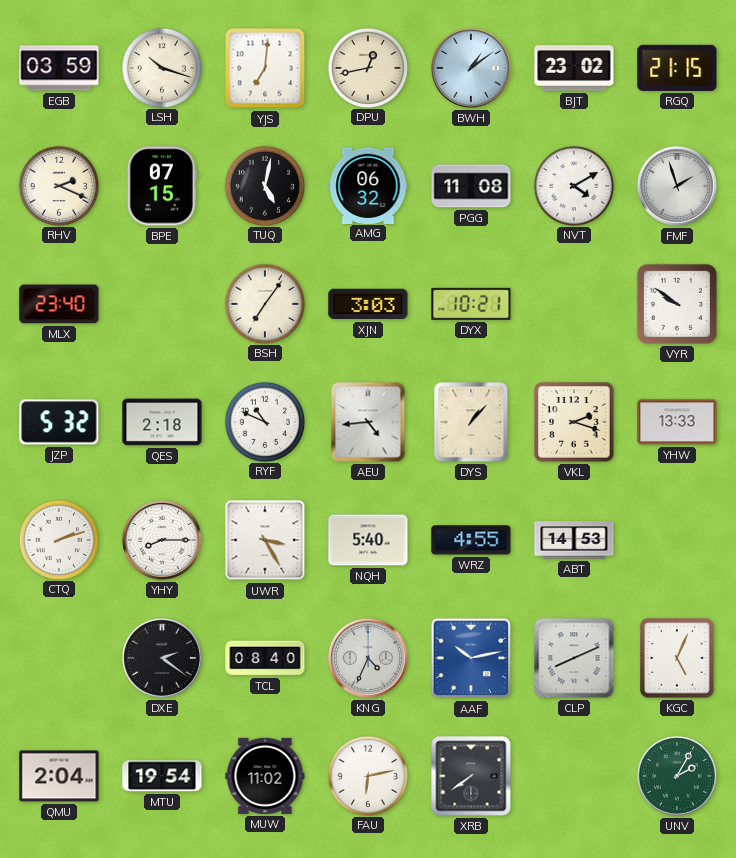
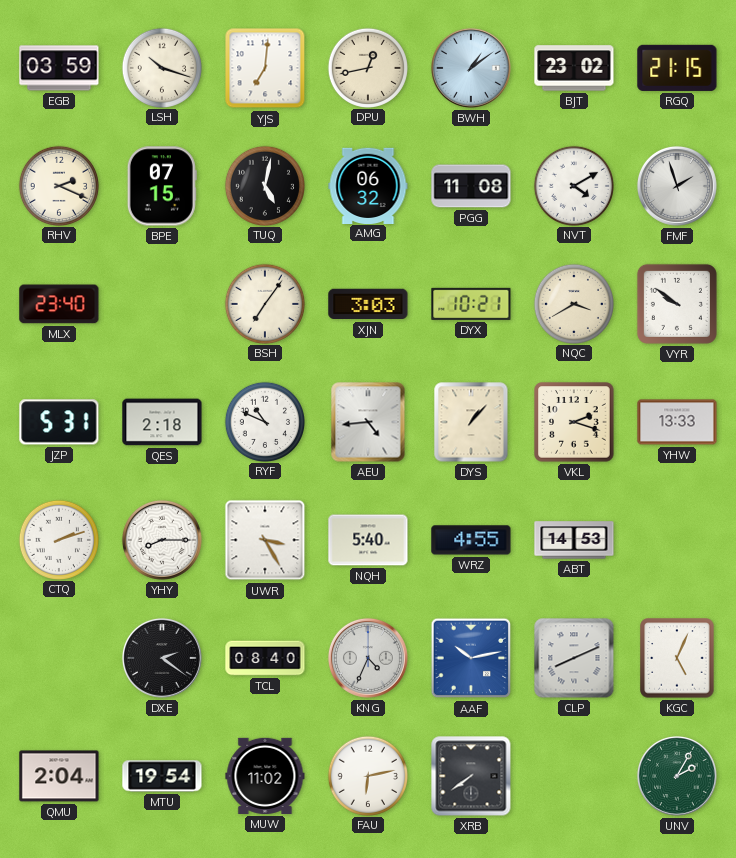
NQC: none -> 3:40 (573, 303)
JZP: 5:32 -> 5:31 (59, 422)
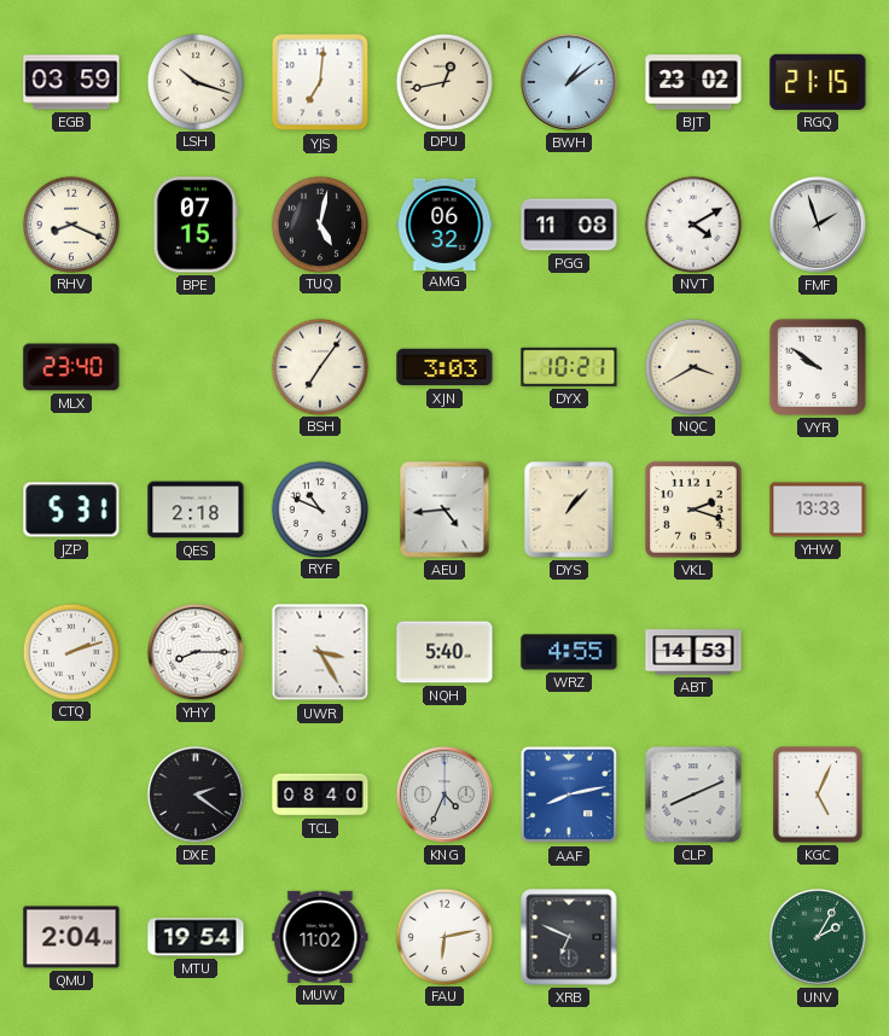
RHV: 2:19 -> 8:19 (70, 223)
AAF: 10:13 -> 8:13 (569, 795)
XRB: 7:39 -> 6:49 (569, 937)
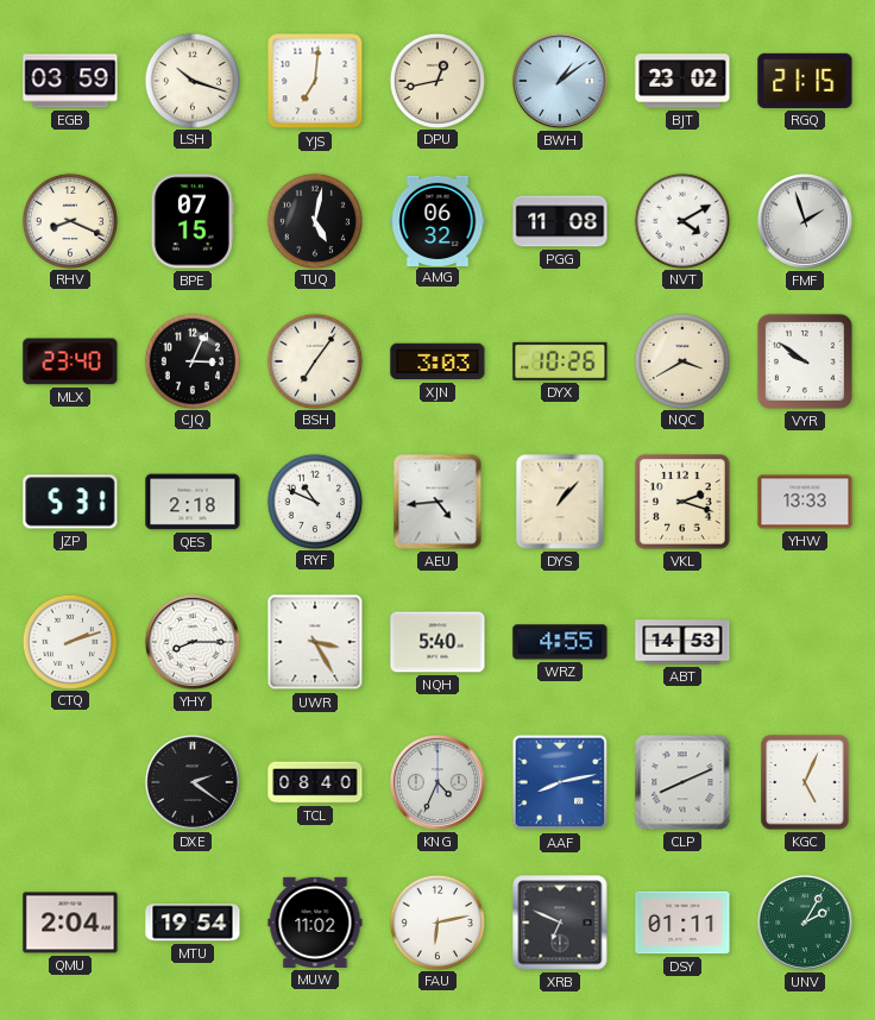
CJQ: none -> 3:04 (191, 360)
DYX: 10:21 -> 10:26 (560, 361)
DSY: none -> 01:11 (682, 923)
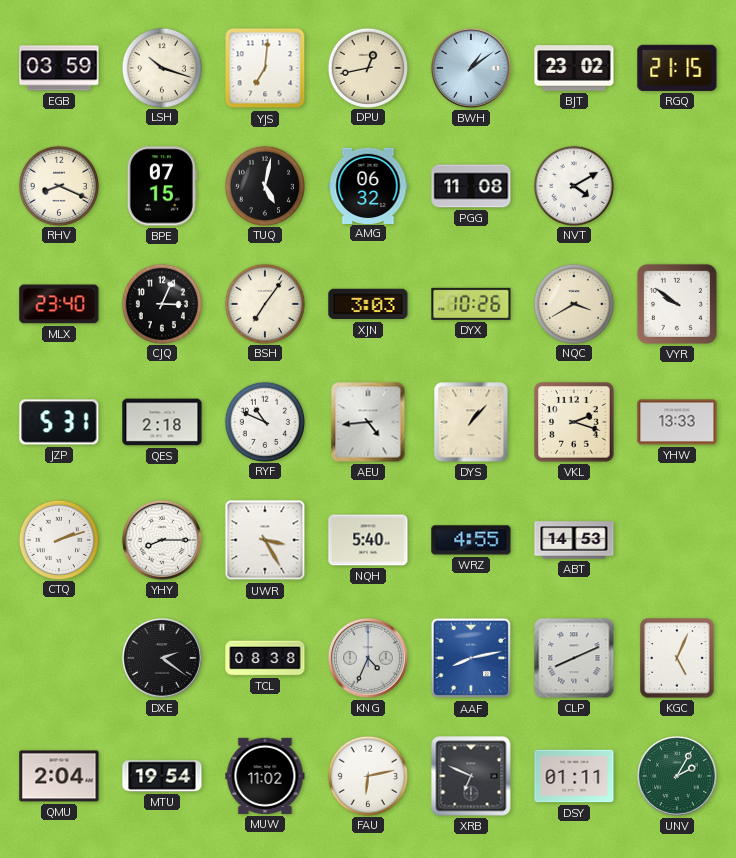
FMF: 1:57 -> none (805, 221)
TCL: 08:40 -> 08:38 (265, 658)
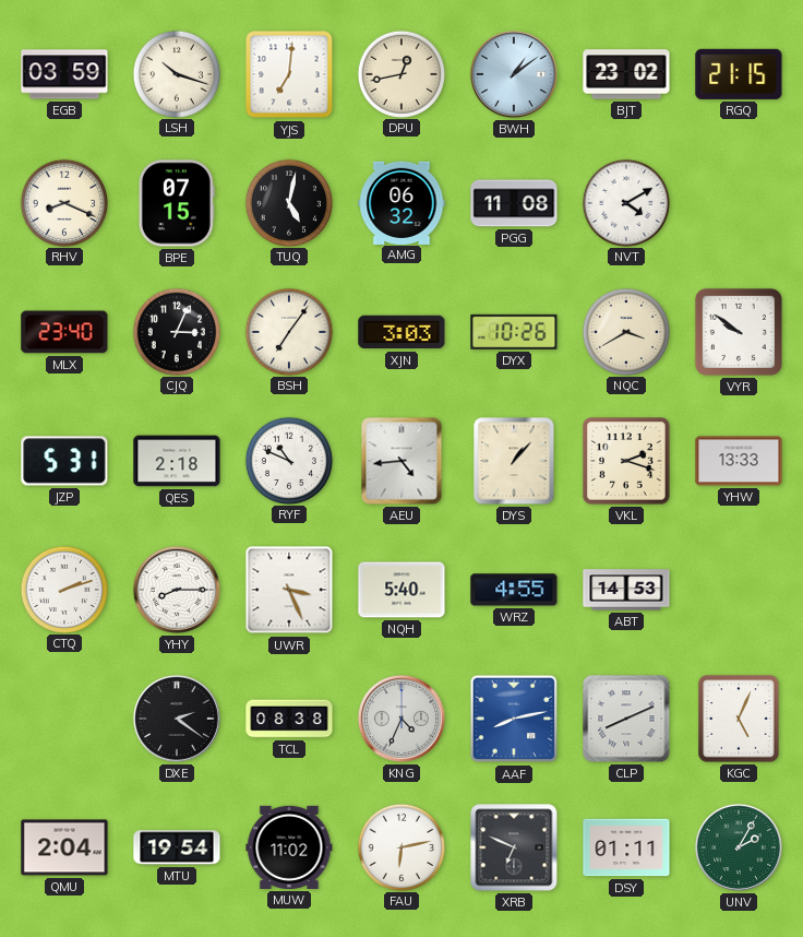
UWR: 3:25 -> 3:26 (289, 590)
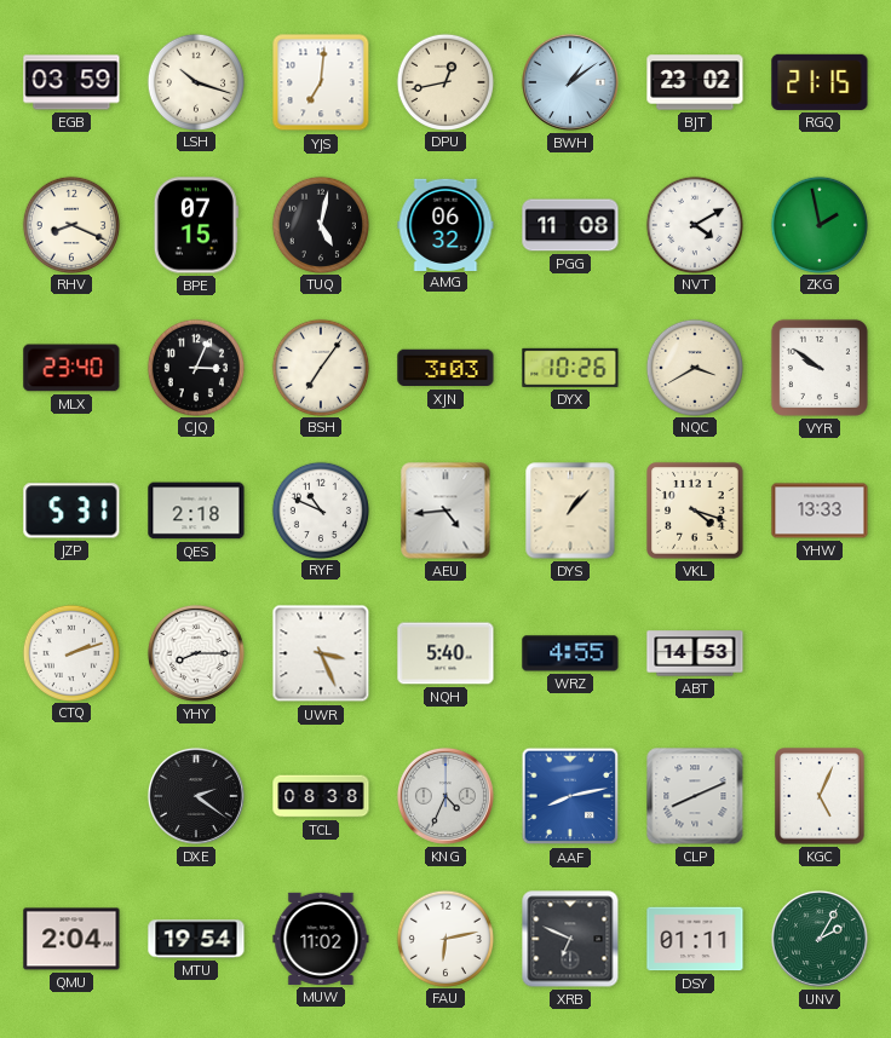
ZKG: none -> 1:58 (818, 224)
VKL: 2:18 -> 4:18 (695, 511)
